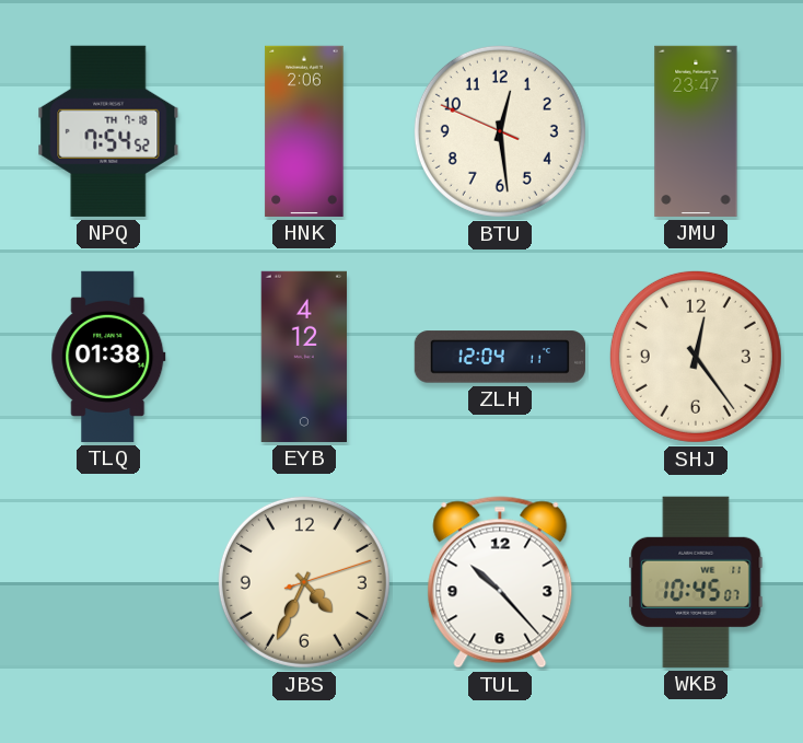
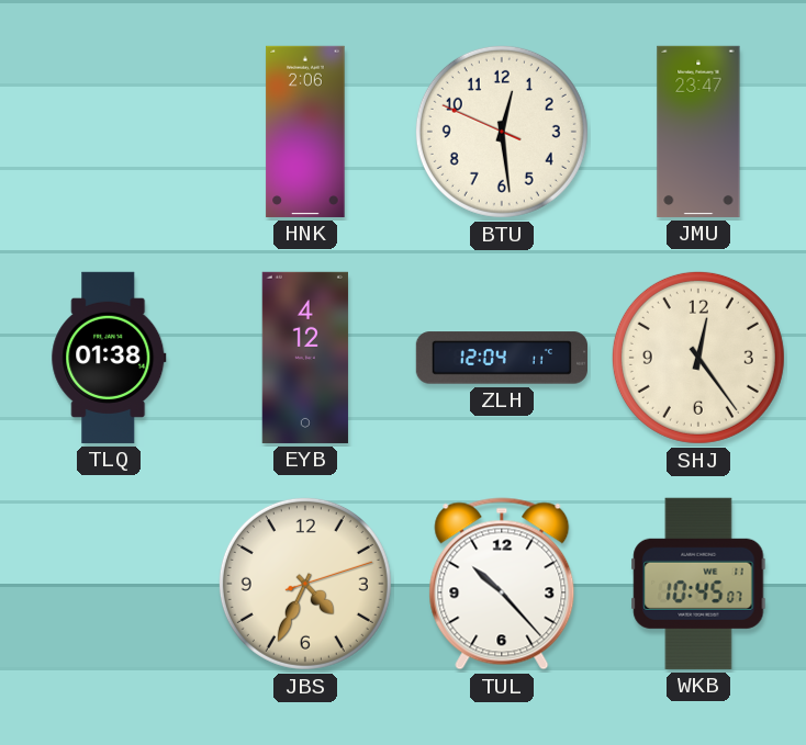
NPQ: 7:54 -> none (108, 131)
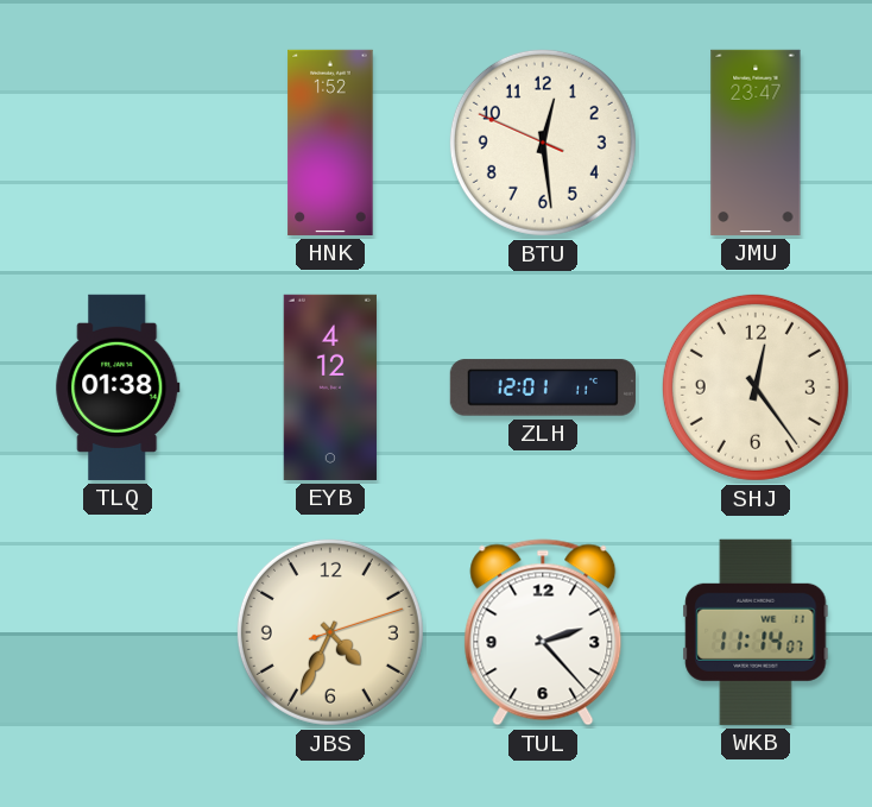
HNK: 2:06 -> 1:52 (330, 143)
ZLH: 12:04 -> 12:01 (543, 387)
TUL: 10:23 -> 2:23 (543, 632)
WKB: 10:45 -> 11:14 (756, 632)
